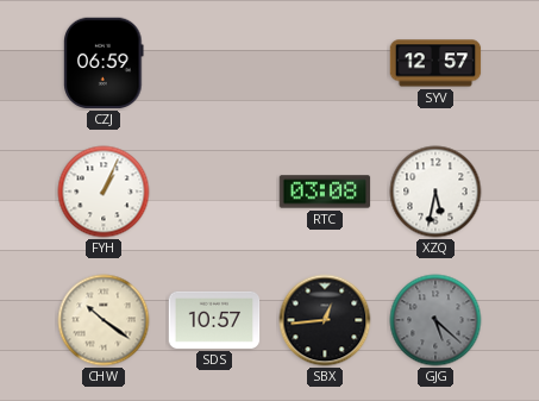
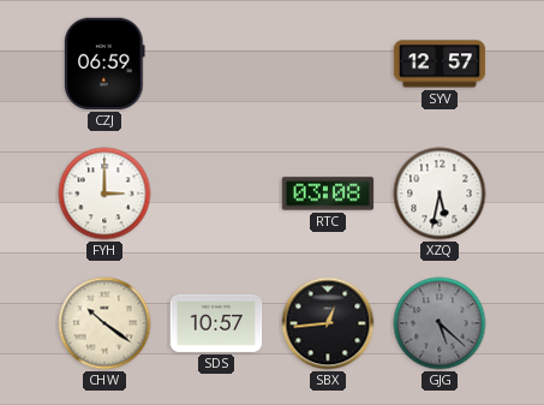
FYH: 1:04 -> 3:00 (104, 193)
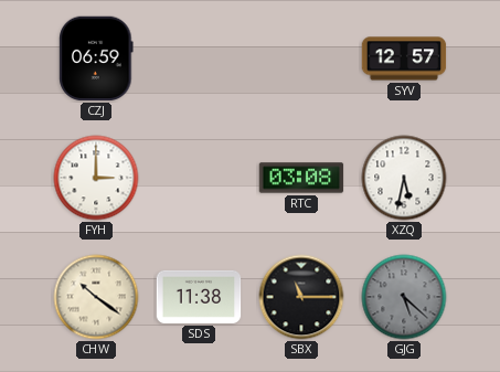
SDS: 10:57 -> 11:38 (199, 297)
SBX: 12:44 -> 11:15 (301, 297)
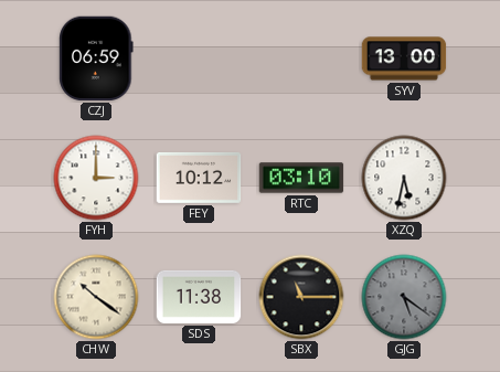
SYV: 12:57 -> 13:00 (404, 59)
FEY: none -> 10:12 (199, 178)
RTC: 03:08 -> 03:10 (301, 178)
GJG: 5:22 -> 5:21 (404, 297)
